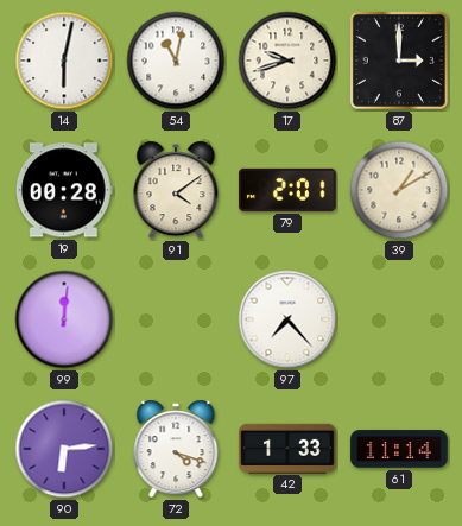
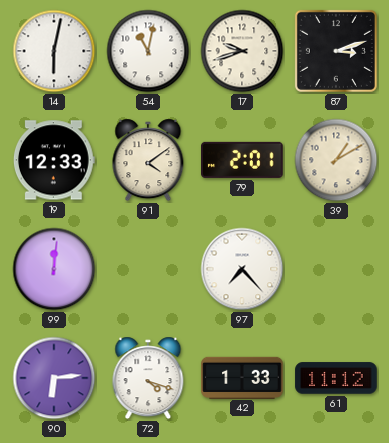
87: 3:00 -> 3:12 (336, 51)
19: 00:28 -> 12:33 (54, 160)
61: 11:14 -> 11:12 (336, 378)
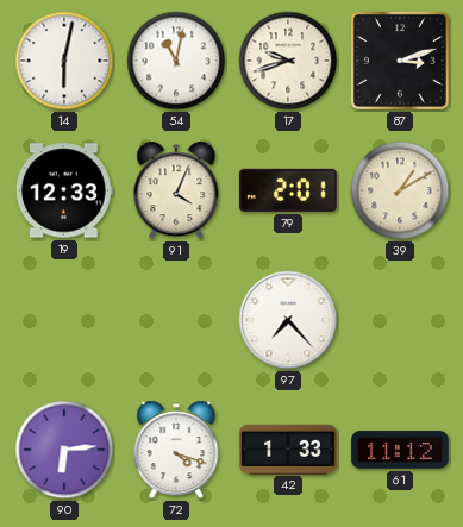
91: 4:09 -> 4:04 (176, 190)
99: 12:01 -> none (54, 269)
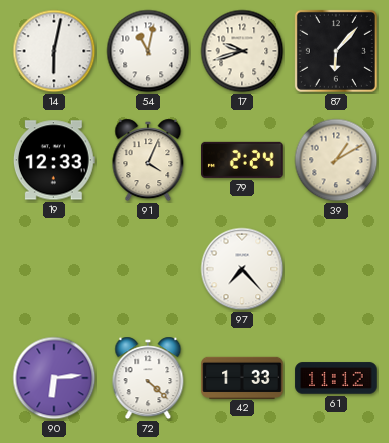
87: 3:12 -> 6:07 (336, 51)
79: 2:01 -> 2:24 (242, 160)
72: 4:18 -> 4:22 (148, 378)
